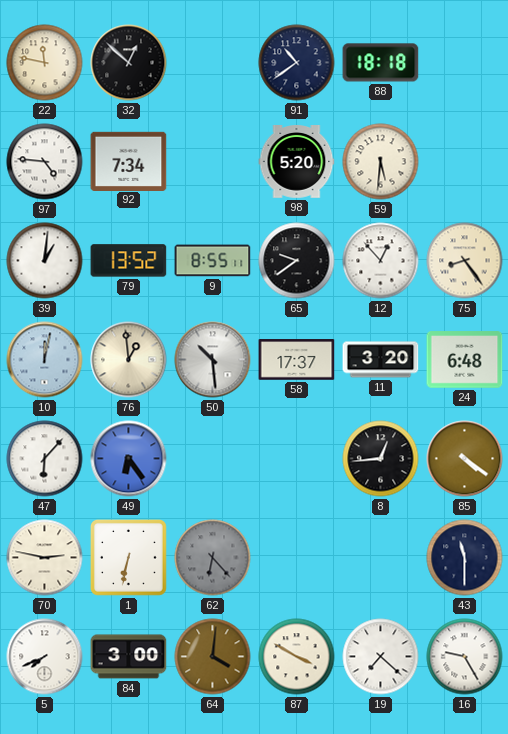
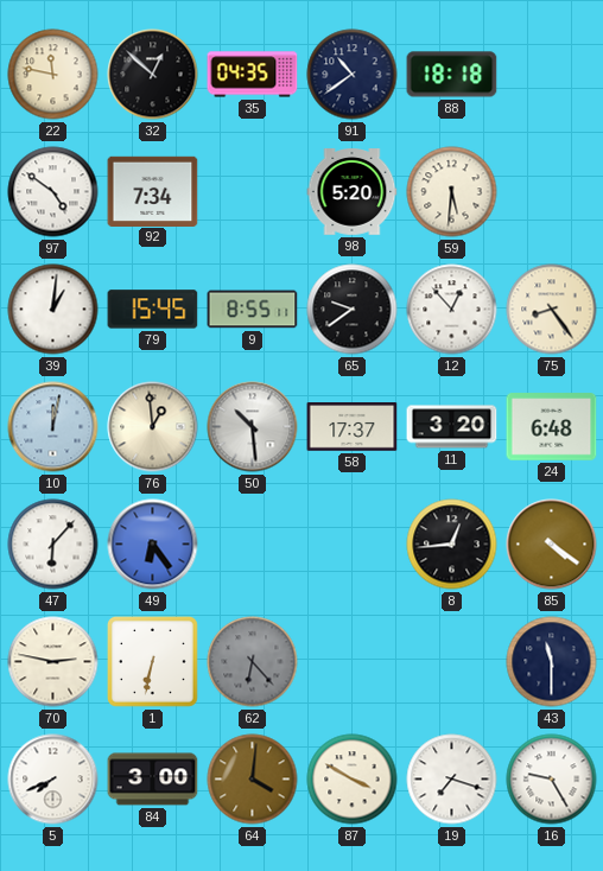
35: none -> 04:35 (253, 75)
97: 4:46 -> 4:51 (53, 192)
79: 13:52 -> 15:45 (153, 310)
19: 7:22 -> 7:18 (452, 780)
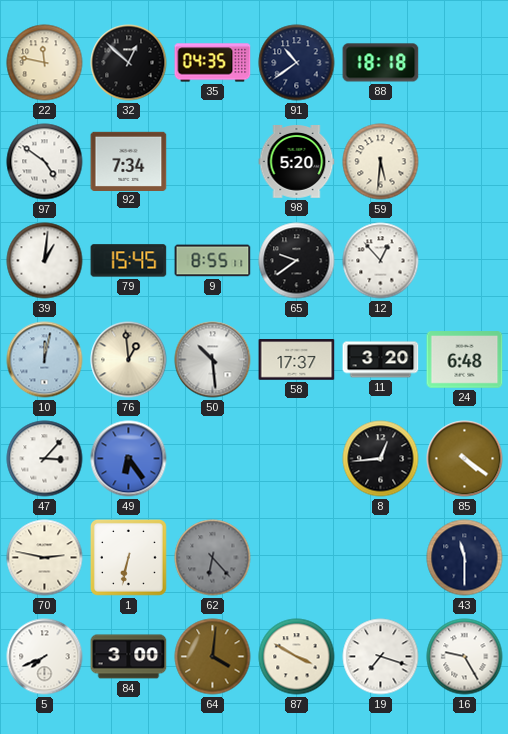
75: 8:24 -> none (552, 310)
47: 6:07 -> 3:07 (45, 459)
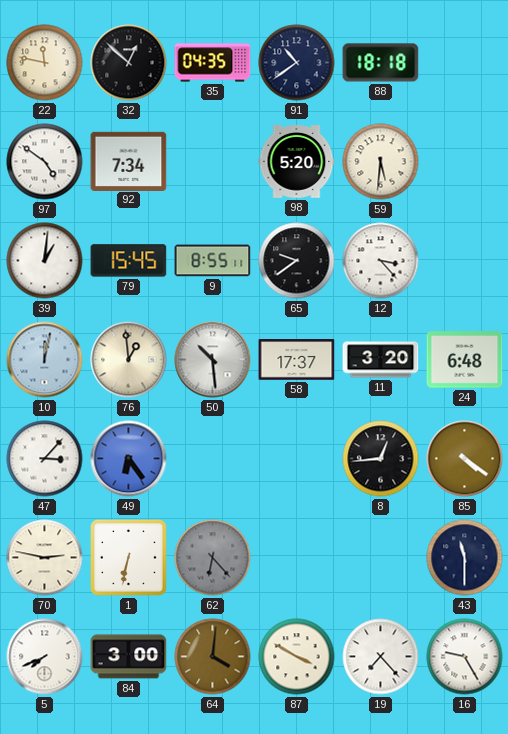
12: 12:53 -> 3:23 (381, 261)
19: 7:18 -> 7:23 (381, 657)
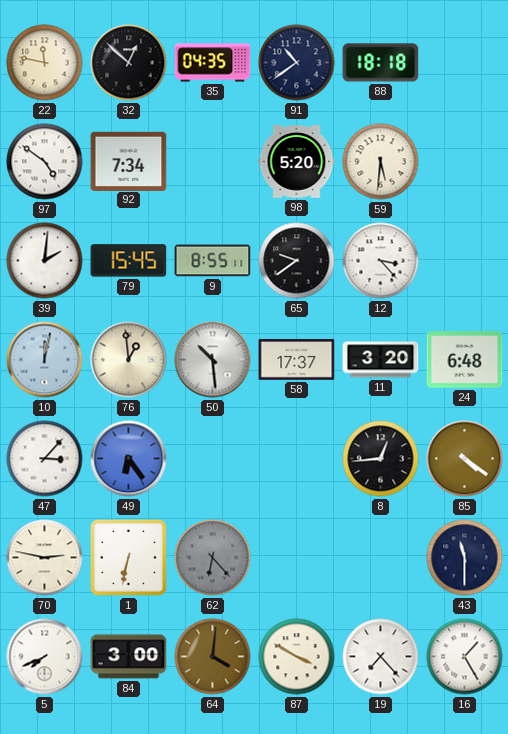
39: 1:01 -> 2:01 (45, 261)
16: 9:25 -> 1:25 (465, 657)
